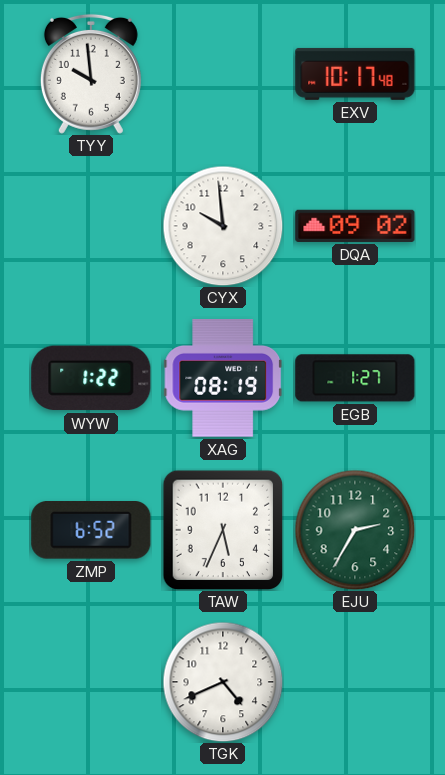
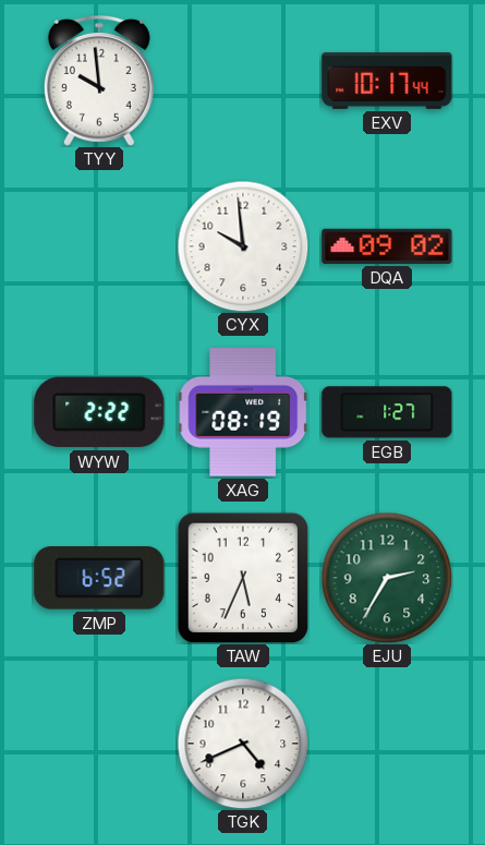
EXV: 10:17:48 -> 10:17:44 (387, 81)
WYW: 1:22 -> 2:22 (99, 412)
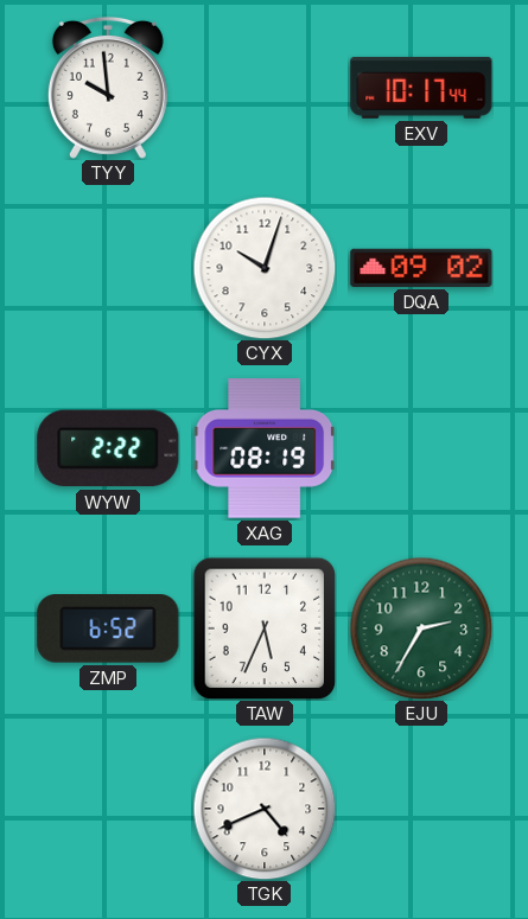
CYX: 9:59 -> 10:03 (265, 268)
EGB: 1:27 -> none (387, 412)
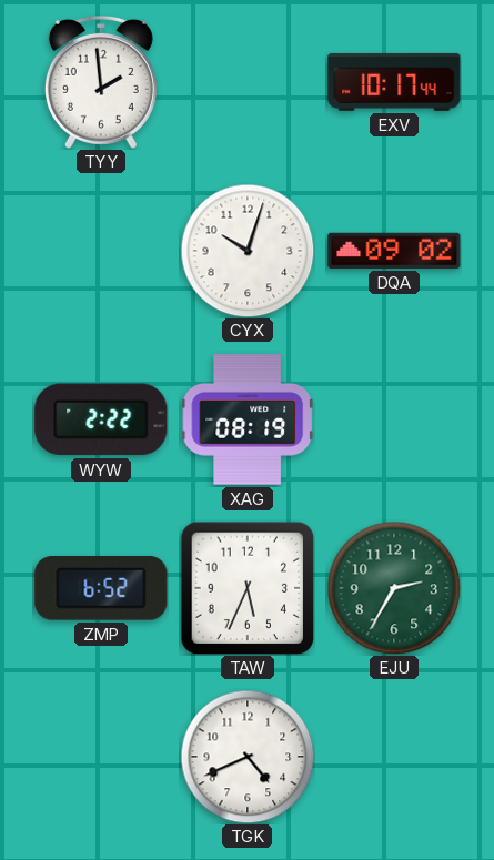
TYY: 9:59 -> 1:59 (101, 82)
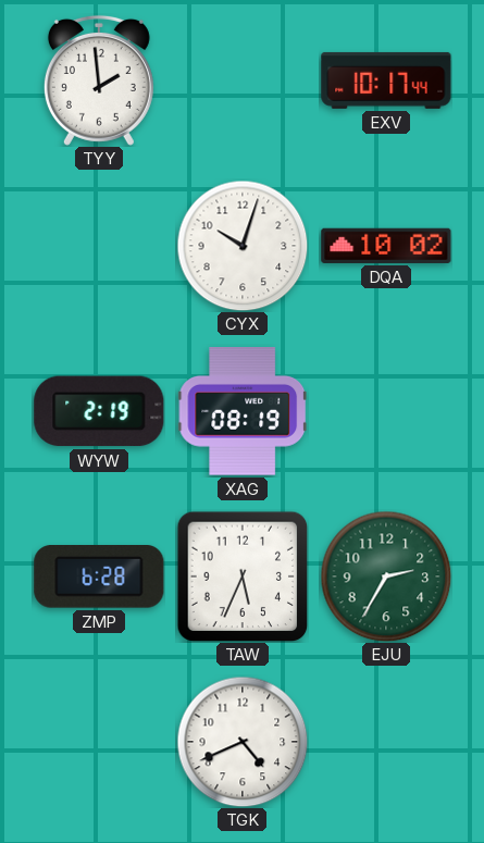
DQA: 09:02 -> 10:02 (386, 246)
WYW: 2:22 -> 2:19 (99, 411)
ZMP: 6:52 -> 6:28 (99, 578)
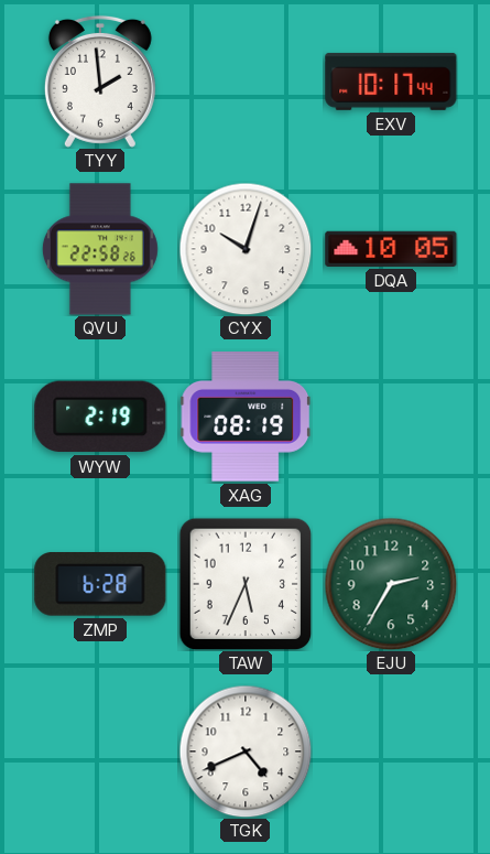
QVU: none -> 22:58 (100, 249)
DQA: 10:02 -> 10:05 (391, 249)
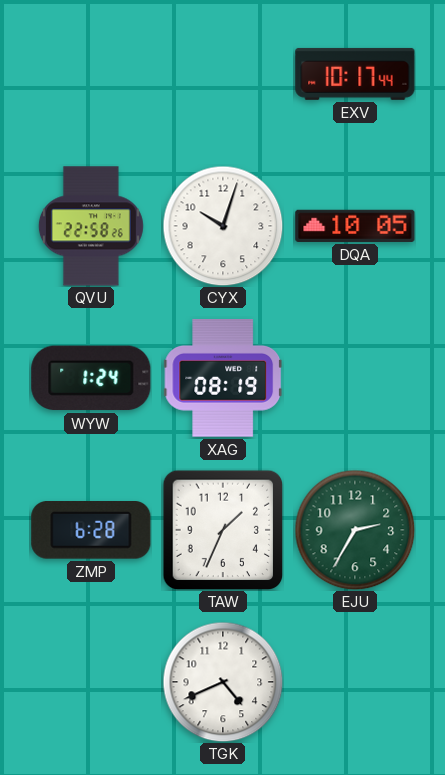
TYY: 1:59 -> none (100, 82)
WYW: 2:19 -> 1:24 (91, 378)
TAW: 5:34 -> 1:34 (223, 530)
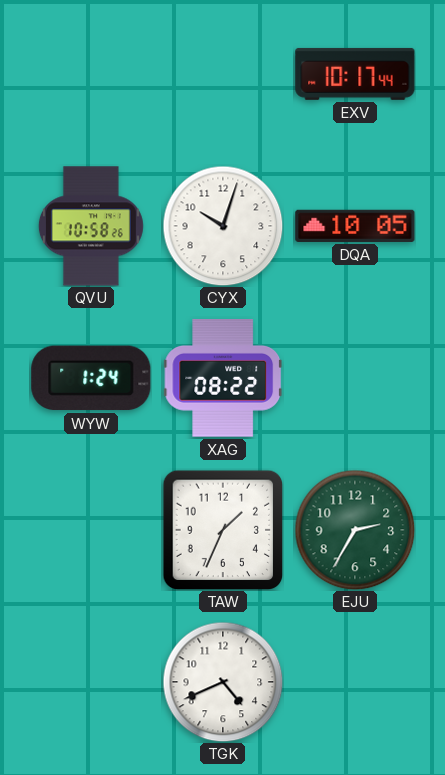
QVU: 22:58 -> 10:58 (91, 226)
XAG: 08:19 -> 08:22 (223, 379)
ZMP: 6:28 -> none (91, 531)
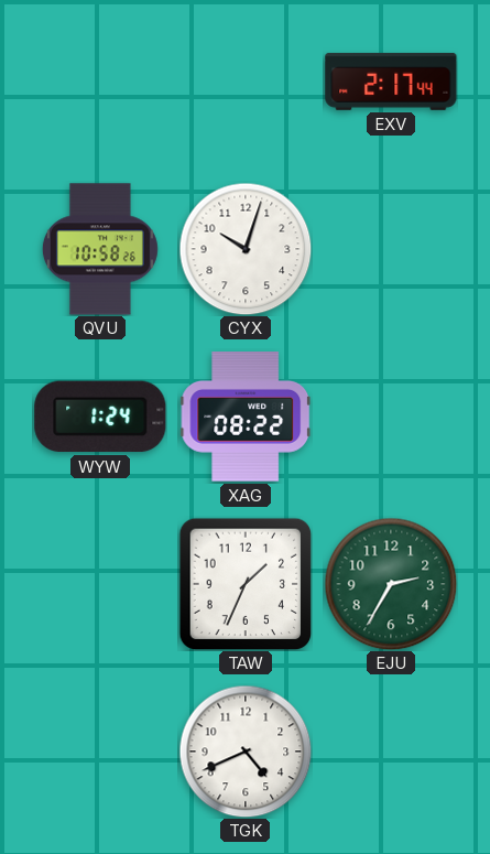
EXV: 10:17 -> 2:17 (391, 82)
DQA: 10:05 -> none (355, 226)
